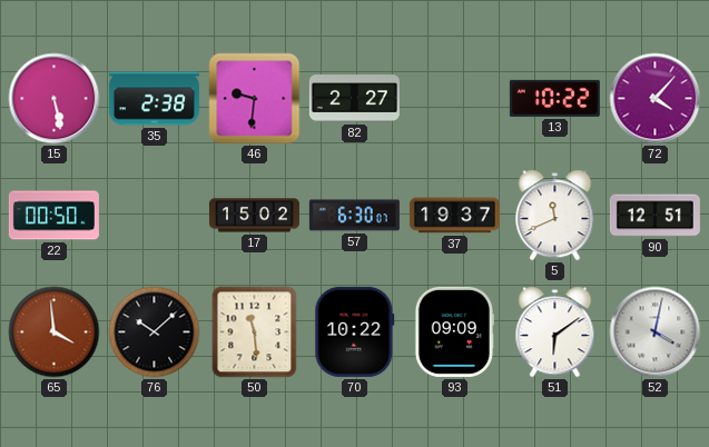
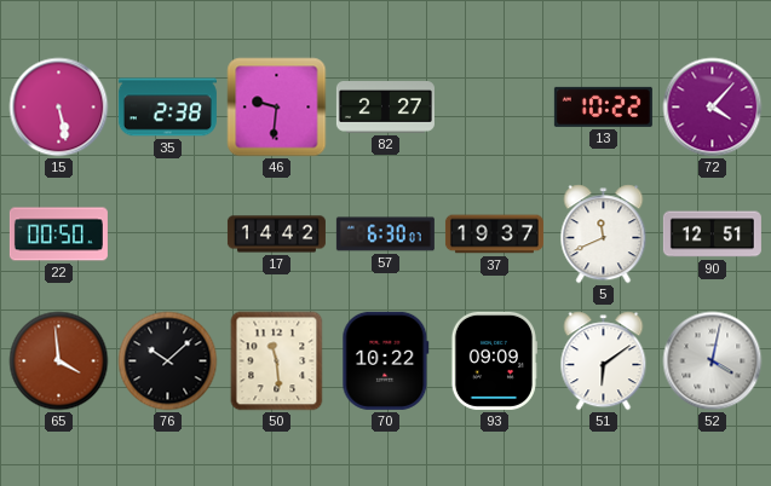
17: 15:02 -> 14:42 (276, 235)
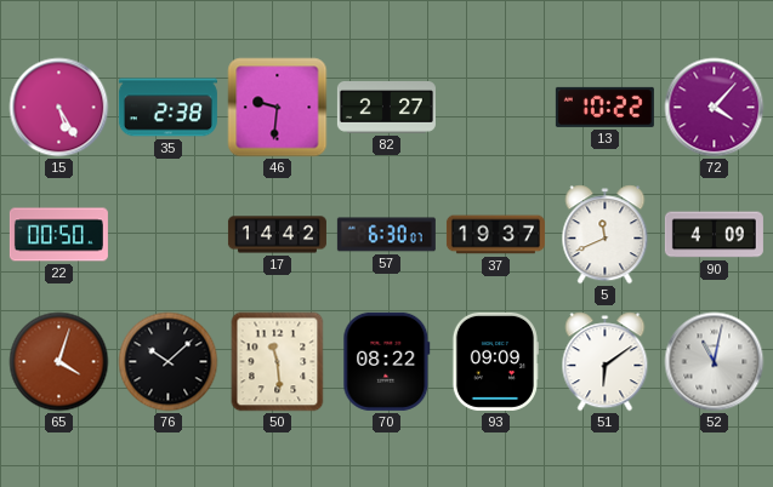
15: 5:28 -> 5:25 (59, 108)
90: 12:51 -> 4:09 (714, 235)
65: 3:59 -> 4:03 (59, 362)
70: 10:22 -> 08:22 (387, 361)
52: 4:02 -> 11:02 (715, 362)
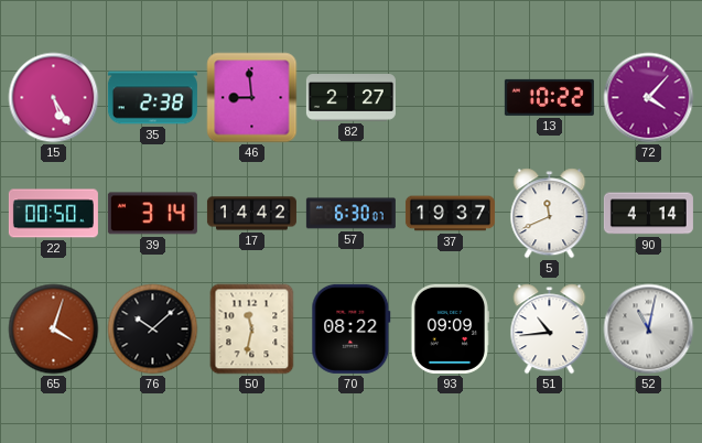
46: 9:31 -> 8:59 (252, 98)
39: none -> 3:14 (152, 214)
90: 4:09 -> 4:14 (648, 214)
50: 11:29 -> 11:32 (252, 329)
51: 6:09 -> 10:44 (550, 329)
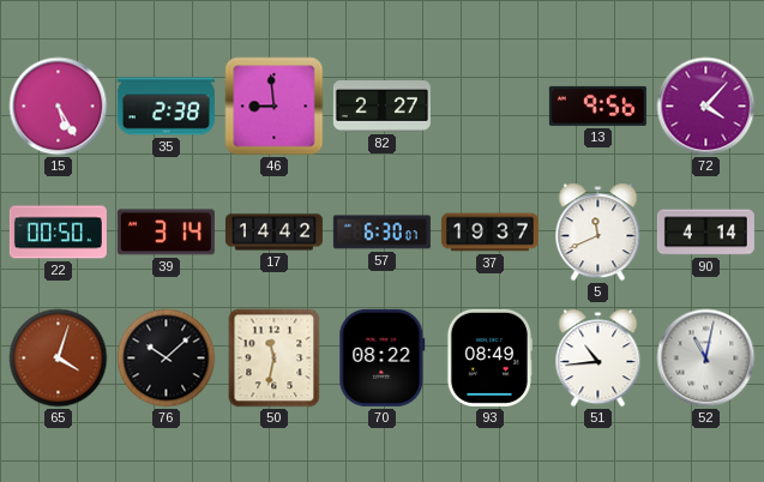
13: 10:22 -> 9:56 (597, 106)
93: 09:09 -> 08:49 (489, 357)
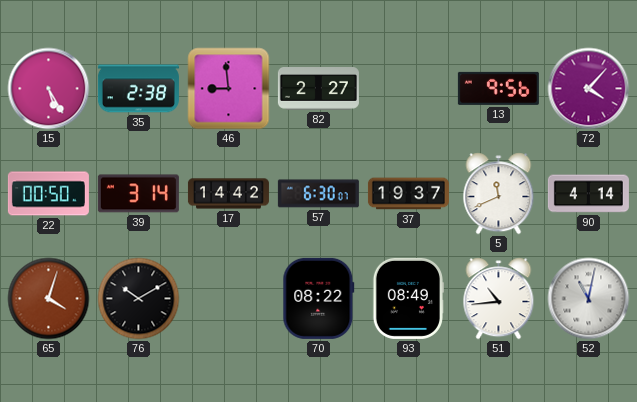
76: 10:08 -> 10:10 (139, 299)
50: 11:32 -> none (275, 359)
